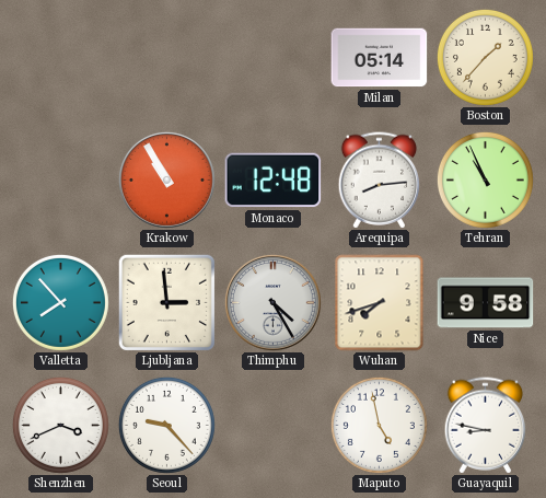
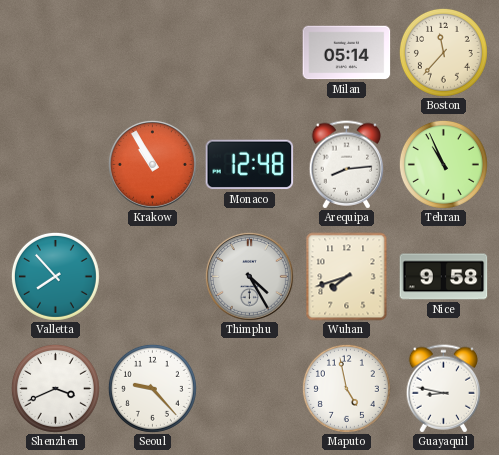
Boston: 1:37 -> 11:37 (443, 52)
Ljubljana: 2:59 -> none (166, 302)
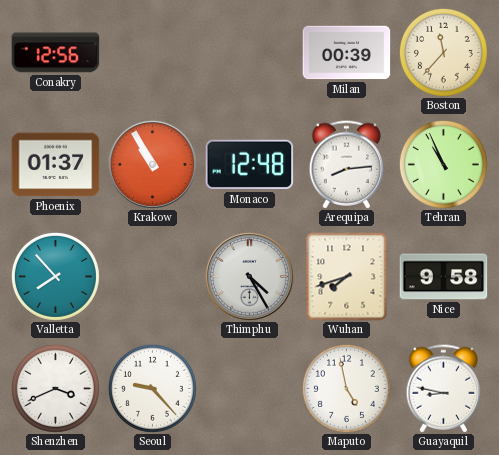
Conakry: none -> 12:56 (56, 53)
Milan: 05:14 -> 00:39 (347, 53)
Phoenix: none -> 01:37 (56, 165)
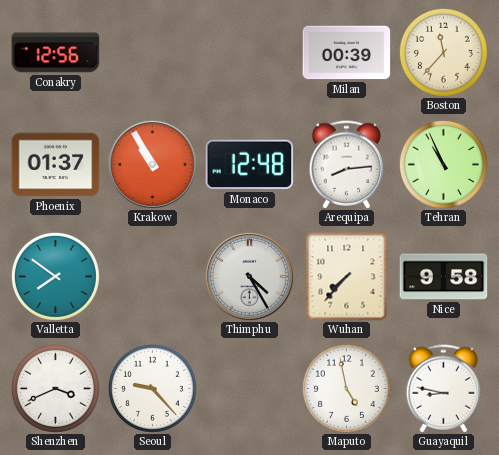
Valletta: 7:53 -> 7:51 (55, 276)
Wuhan: 7:42 -> 7:37 (347, 277)
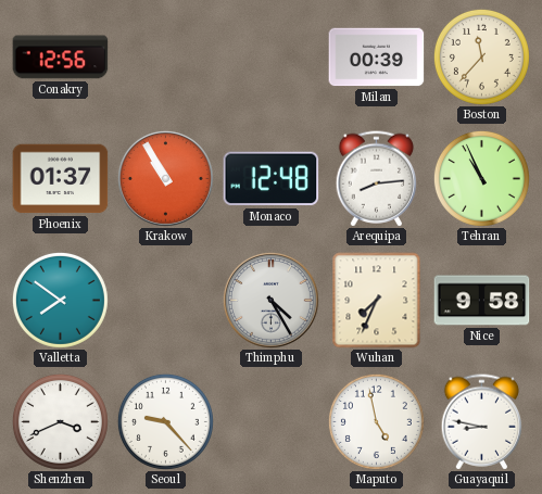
Wuhan: 7:37 -> 7:34 (377, 301)
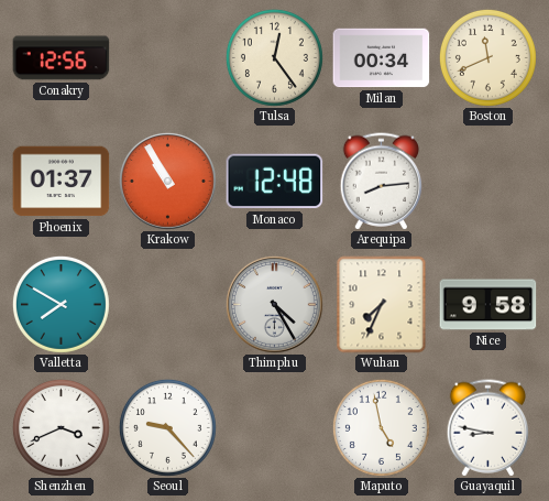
Tulsa: none -> 12:24 (274, 57)
Milan: 00:39 -> 00:34 (382, 58)
Boston: 11:37 -> 11:41 (487, 57)
Tehran: 10:56 -> none (481, 178)
Valletta: 7:51 -> 7:50 (61, 304)
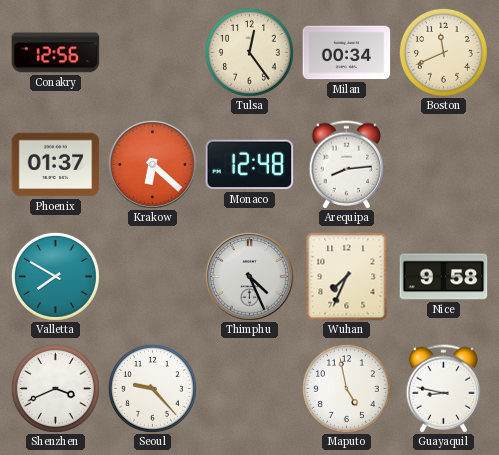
Krakow: 10:55 -> 6:22 (152, 164)
Thimphu: 4:25 -> 4:26 (249, 276)
